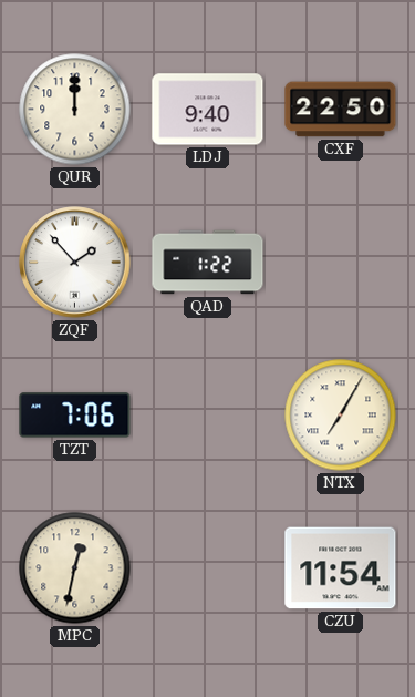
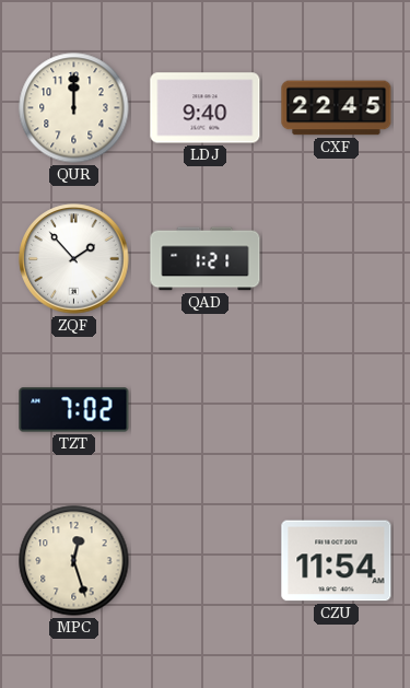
CXF: 22:50 -> 22:45 (337, 108)
QAD: 1:22 -> 1:21 (206, 259)
TZT: 7:06 -> 7:02 (74, 410)
NTX: 7:05 -> none (341, 416)
MPC: 12:32 -> 12:27 (74, 561)
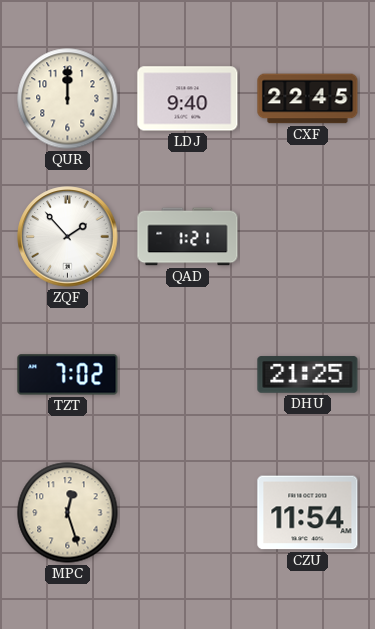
DHU: none -> 21:25 (308, 375)
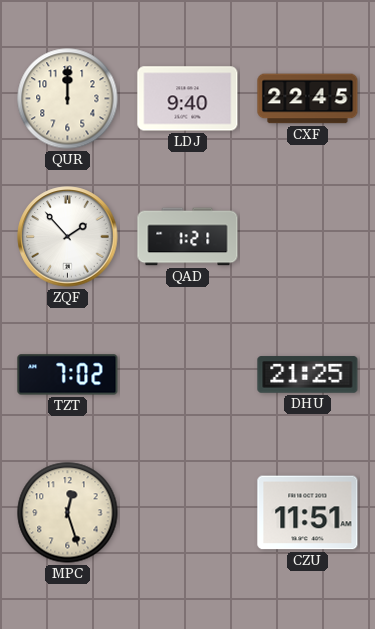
CZU: 11:54 -> 11:51 (308, 513)
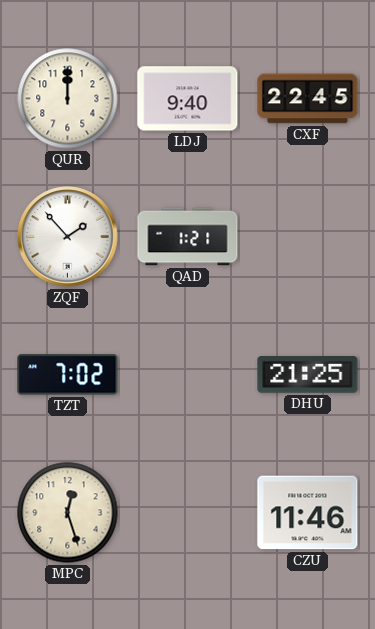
CZU: 11:51 -> 11:46 (308, 513)
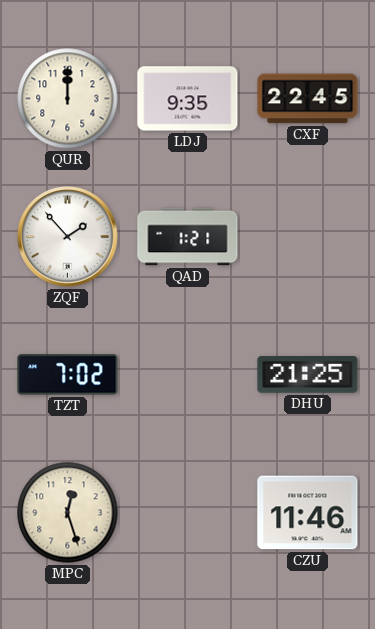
LDJ: 9:40 -> 9:35 (188, 99)
